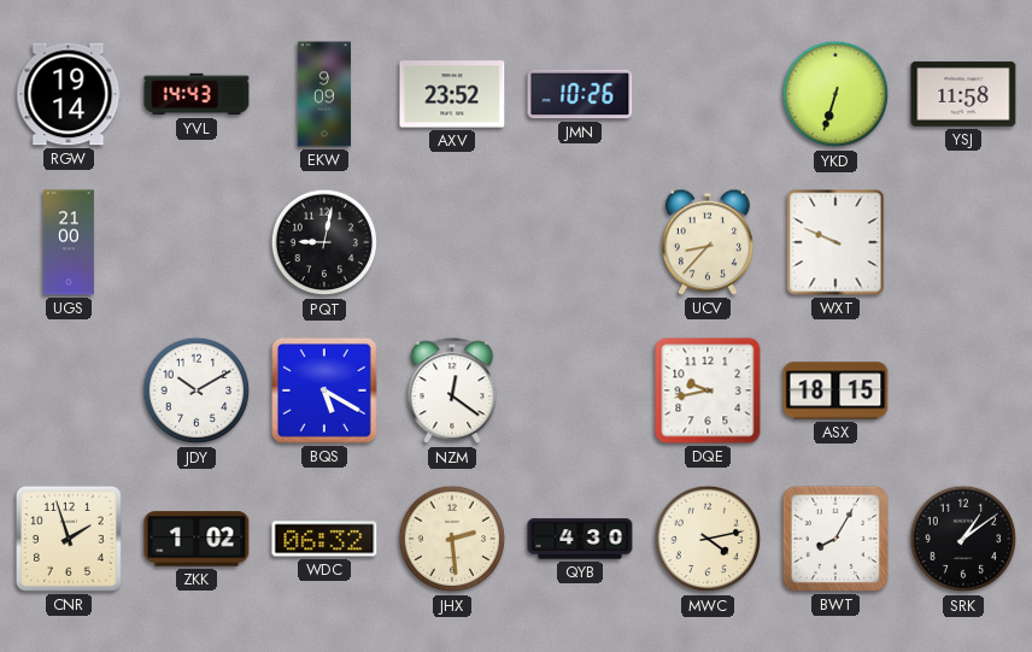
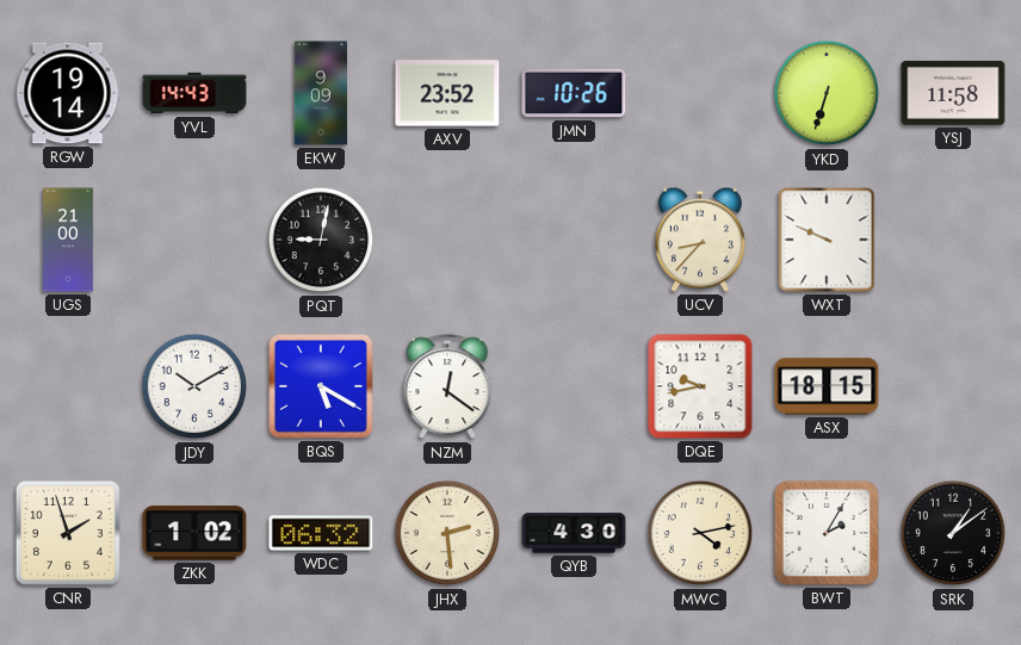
BWT: 8:05 -> 2:05 (827, 533)
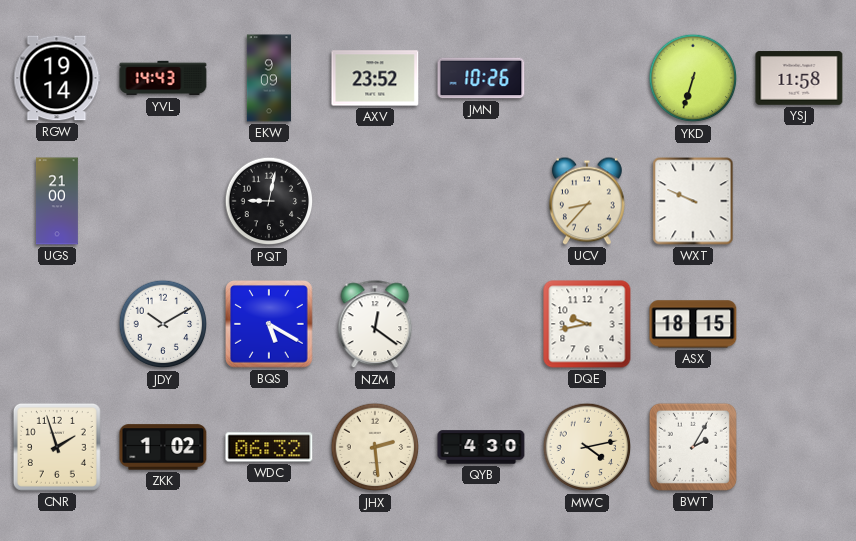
SRK: 1:09 -> none (953, 533)
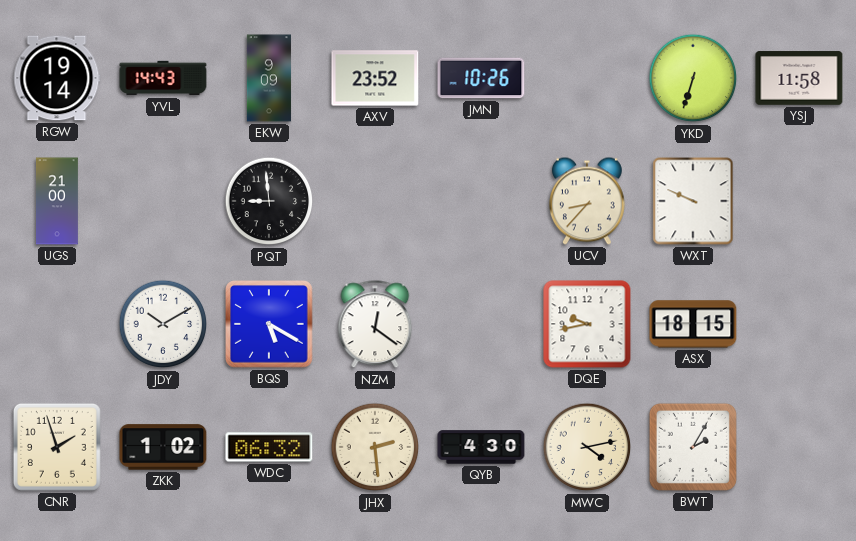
PQT: 9:02 -> 8:59 (269, 201)
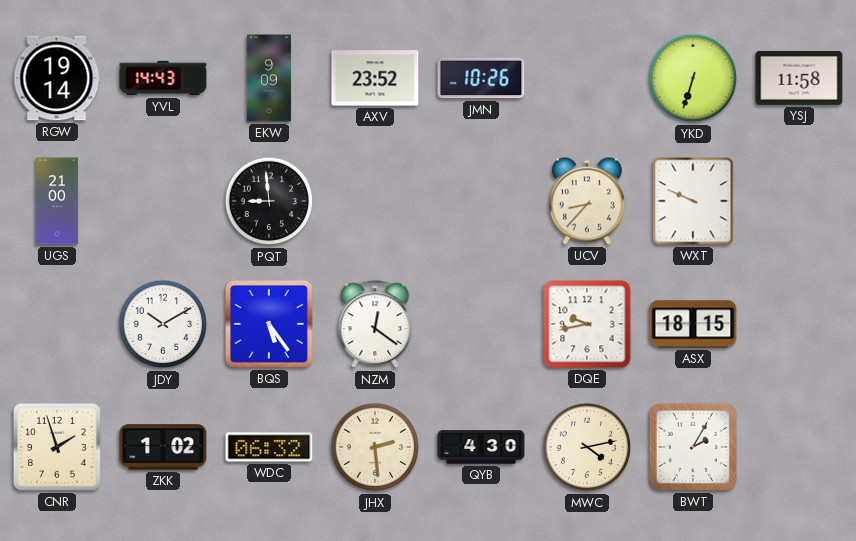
BQS: 5:20 -> 5:24 (270, 325)
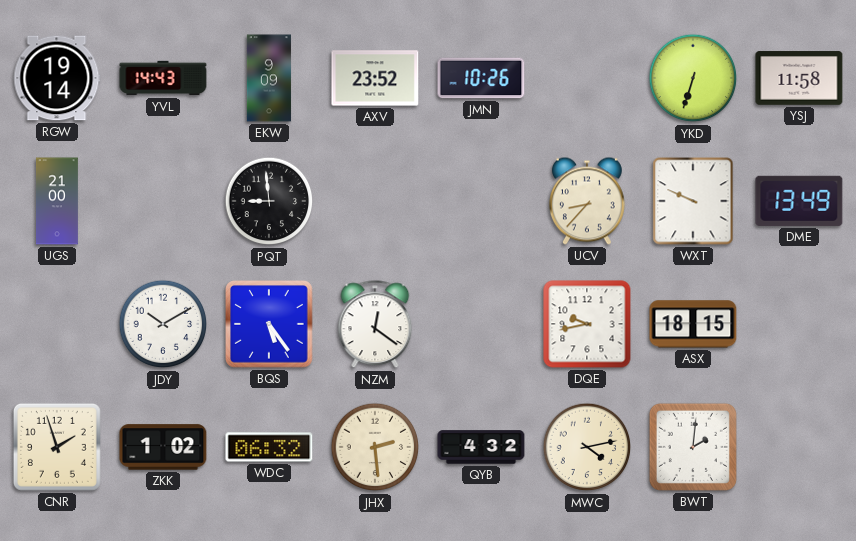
DME: none -> 13:49 (799, 201)
QYB: 4:30 -> 4:32 (481, 447)
BWT: 2:05 -> 2:01 (693, 447)
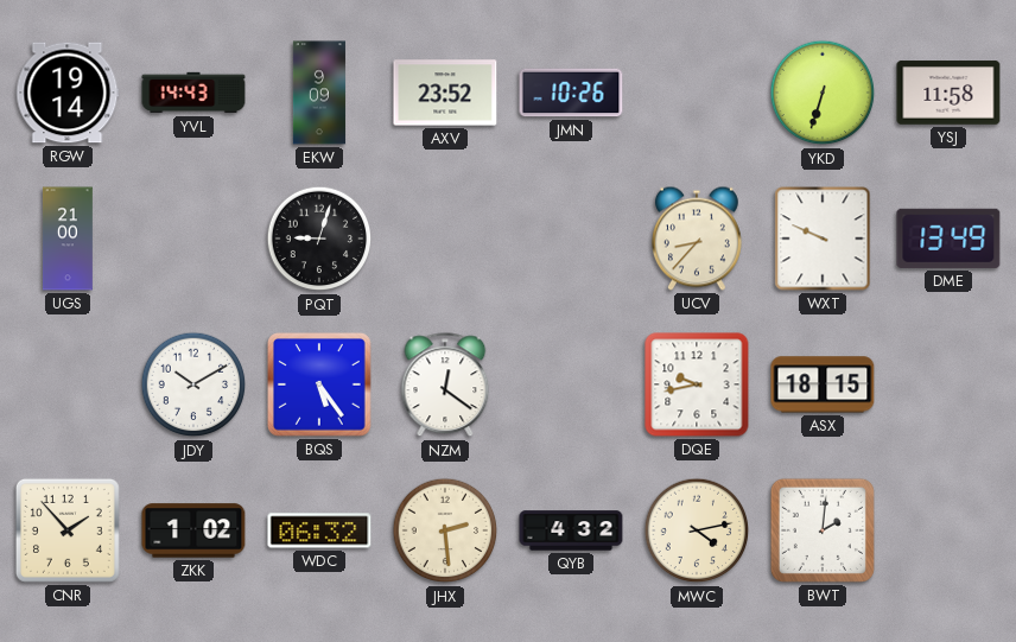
PQT: 8:59 -> 9:03 (319, 239)
CNR: 1:57 -> 1:53 (68, 530)
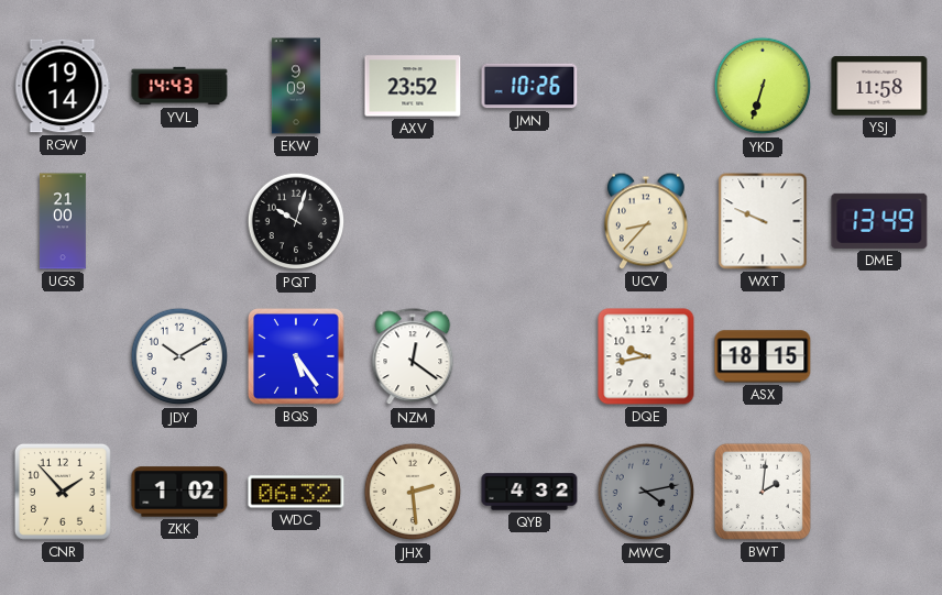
PQT: 9:03 -> 10:03 (296, 221)
MWC dial: cream -> grey (646, 492)
